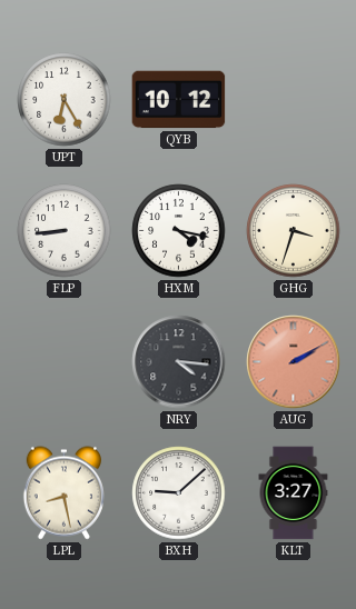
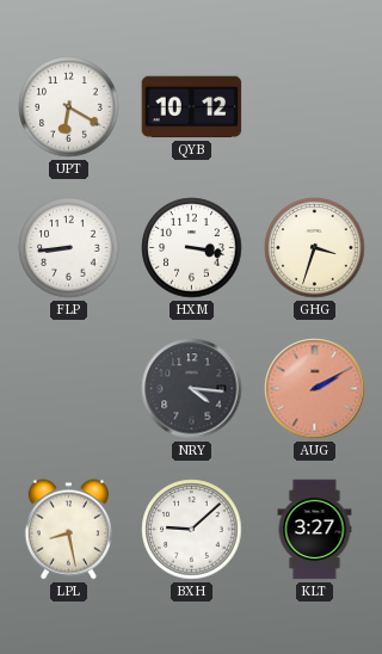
UPT: 6:25 -> 6:20 (69, 107)
HXM: 4:17 -> 3:17 (192, 248)
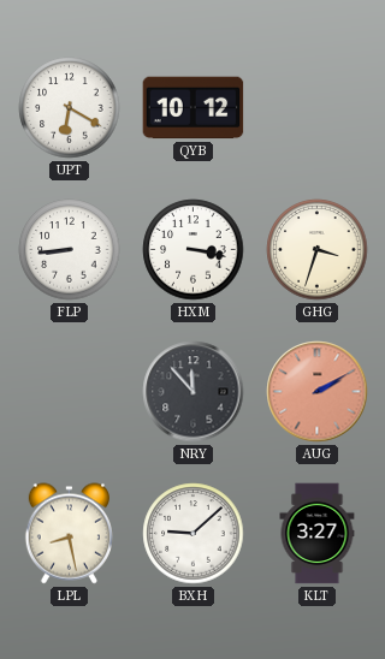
NRY: 4:16 -> 11:53 (194, 392)
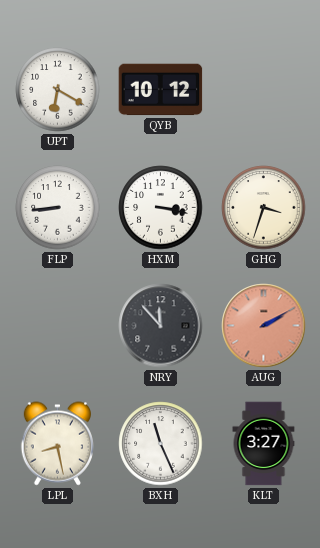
BXH: 9:08 -> 11:26 (161, 444)
